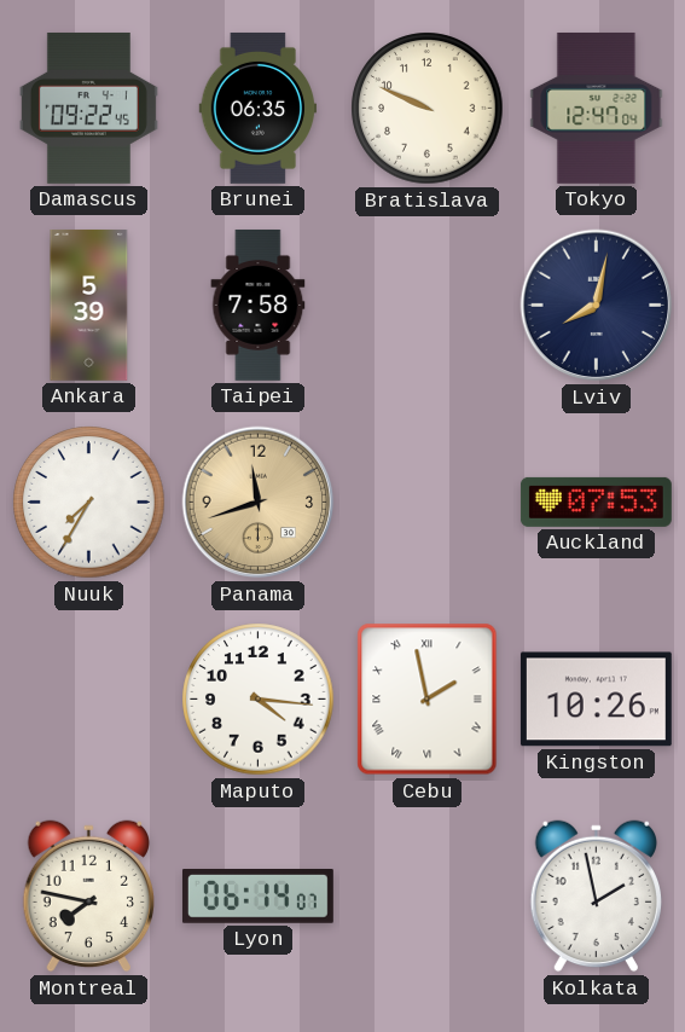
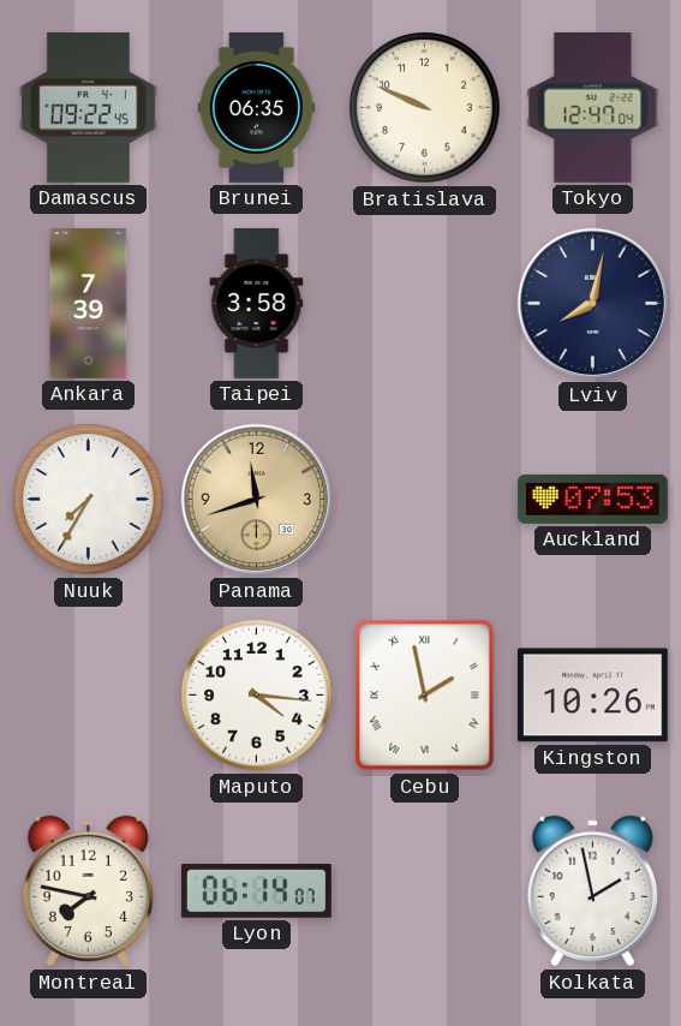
Ankara: 5:39 -> 7:39 (89, 303)
Taipei: 7:58 -> 3:58 (257, 303)
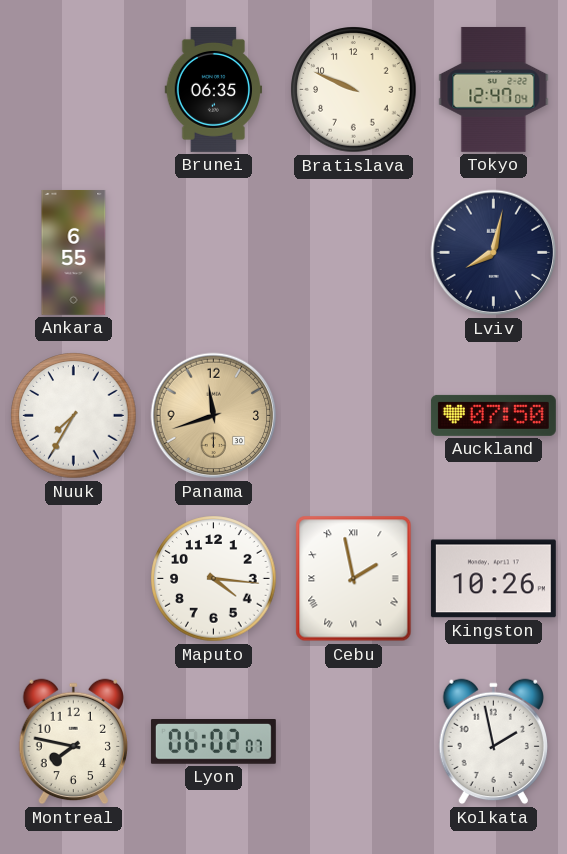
Damascus: 09:22 -> none (88, 107)
Ankara: 7:39 -> 6:55 (74, 252)
Taipei: 3:58 -> none (257, 303)
Auckland: 07:53 -> 07:50 (493, 415)
Lyon: 06:14 -> 06:02 (213, 742)
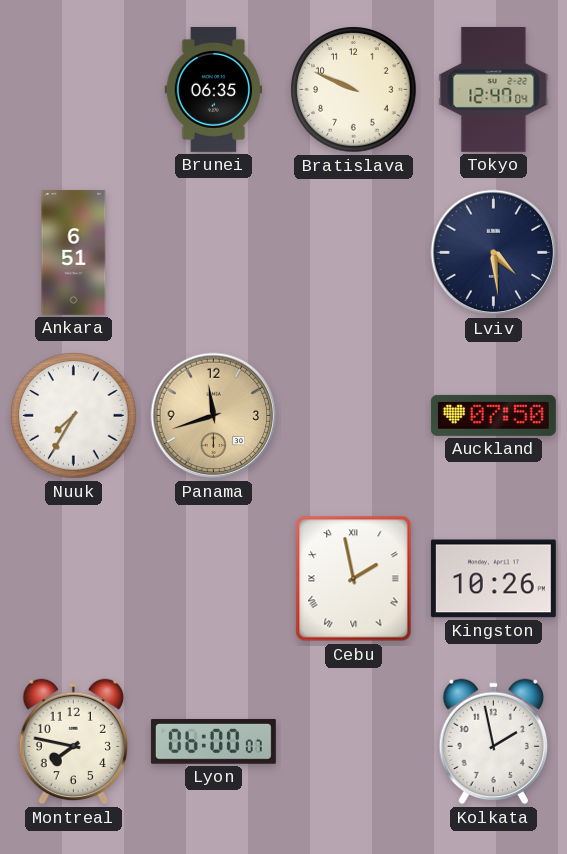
Ankara: 6:55 -> 6:51 (74, 252)
Lviv: 8:02 -> 4:29 (494, 253)
Maputo: 4:16 -> none (214, 579)
Lyon: 06:02 -> 06:00 (213, 742)
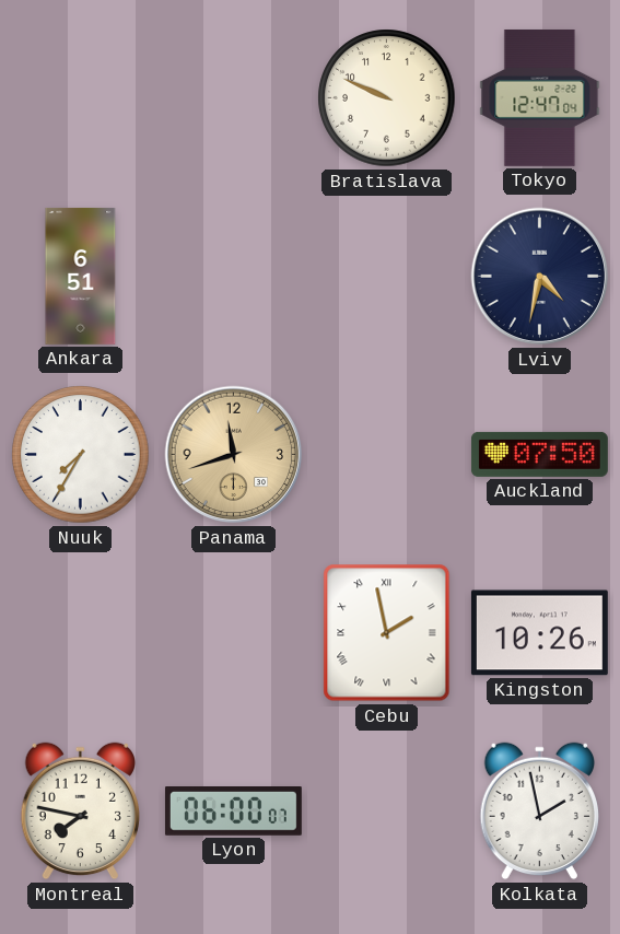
Brunei: 06:35 -> none (214, 89)
Lviv: 4:29 -> 4:32 (540, 277)
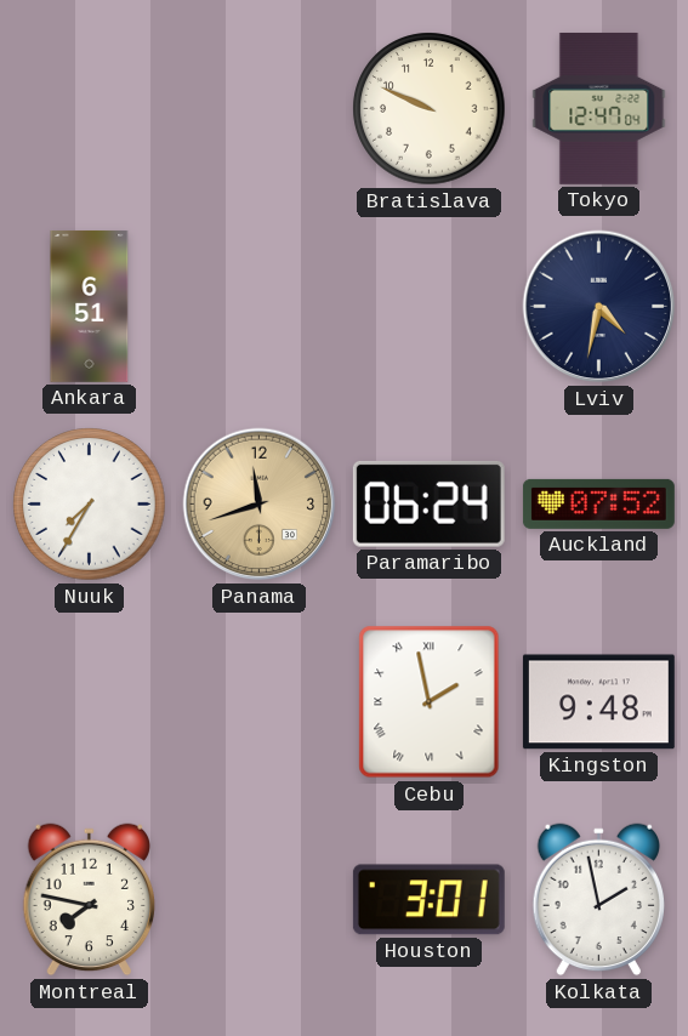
Paramaribo: none -> 06:24 (428, 503)
Auckland: 07:50 -> 07:52 (598, 503)
Kingston: 10:26 -> 9:48 (598, 702)
Lyon: 06:00 -> none (233, 812)
Houston: none -> 3:01 (428, 900)
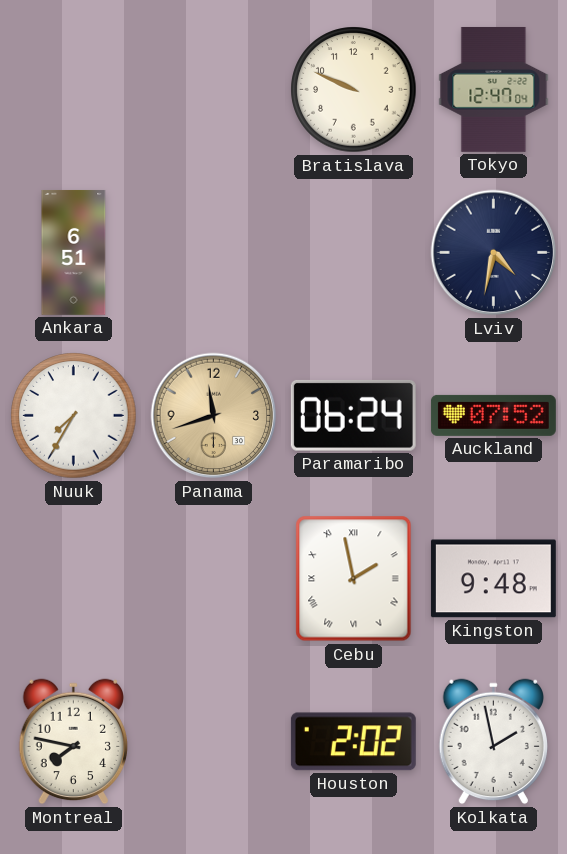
Houston: 3:01 -> 2:02 (353, 742)
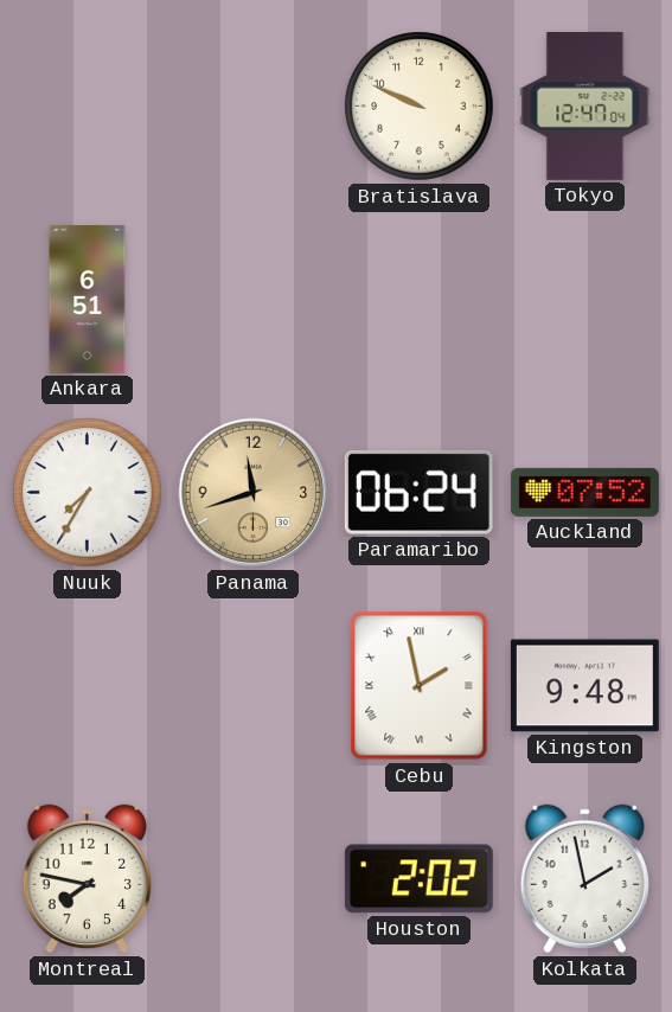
Lviv: 4:32 -> none (494, 253)
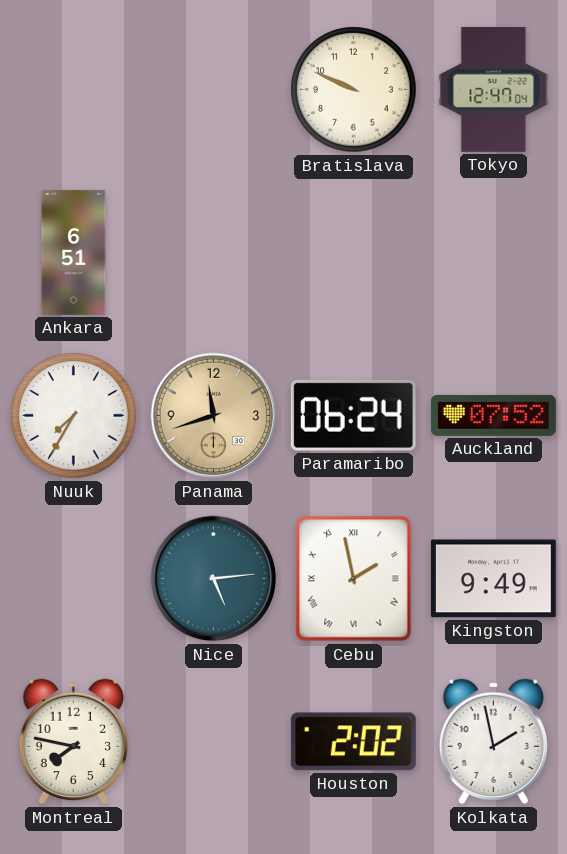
Nice: none -> 5:14 (214, 579)
Kingston: 9:48 -> 9:49 (493, 579)
